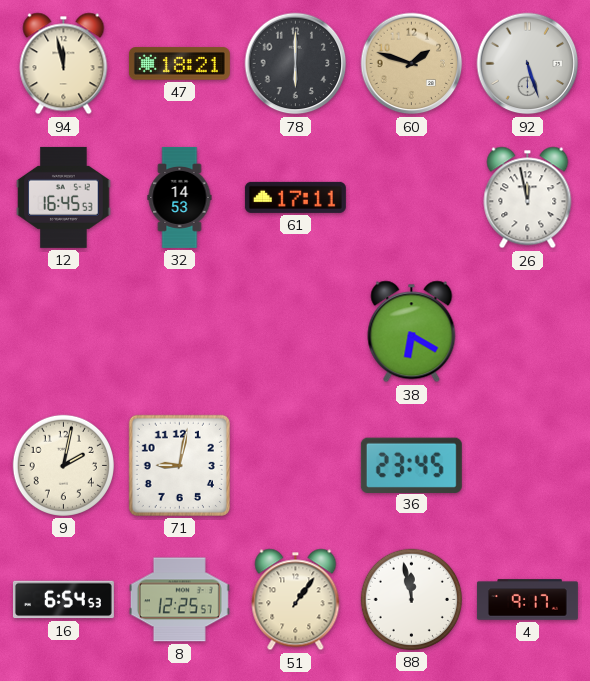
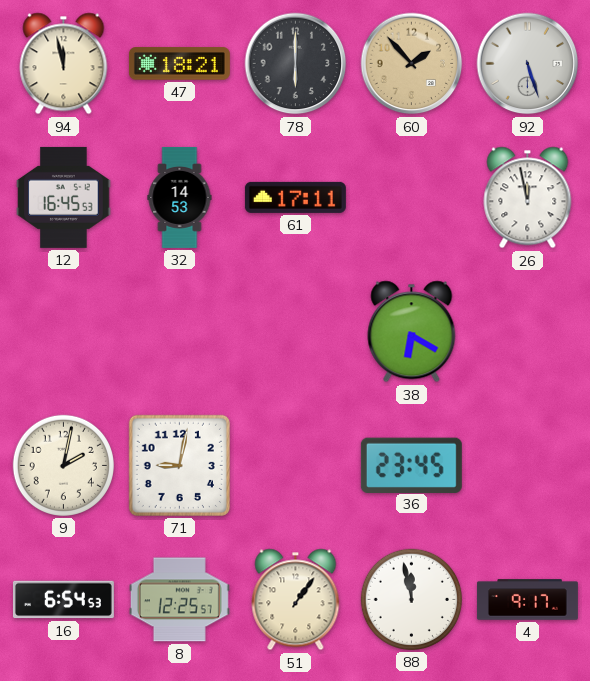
60: 1:48 -> 1:53 (412, 64)
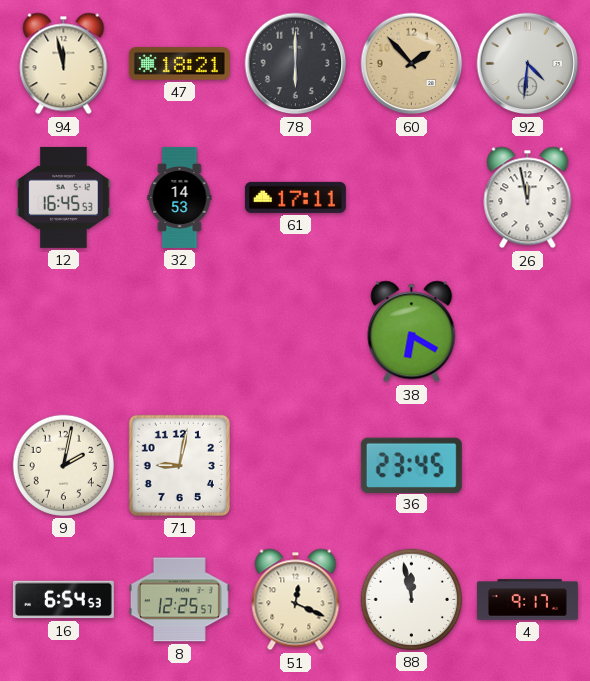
92: 5:27 -> 4:31 (528, 64)
51: 1:06 -> 12:19 (296, 600)
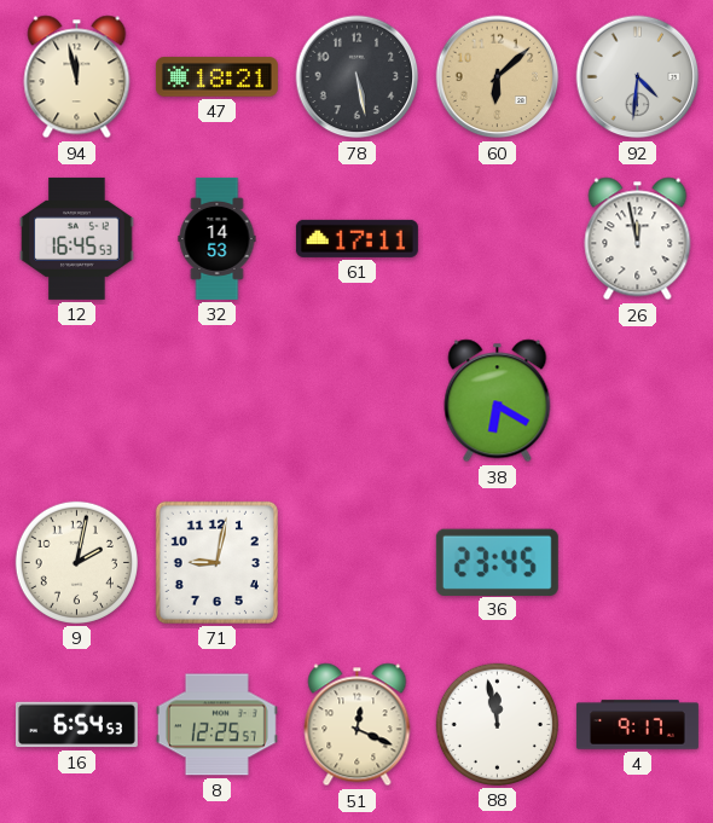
78: 6:00 -> 5:28 (358, 77)
60: 1:53 -> 6:08 (498, 77)
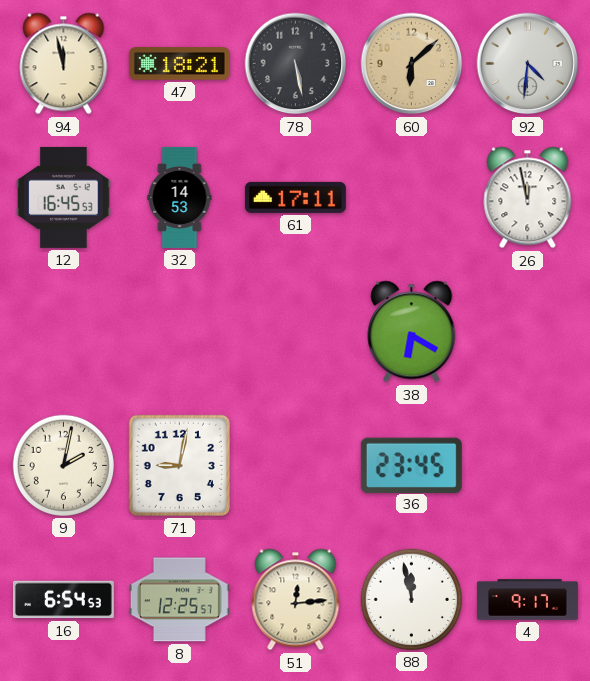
51: 12:19 -> 12:14 (296, 600)
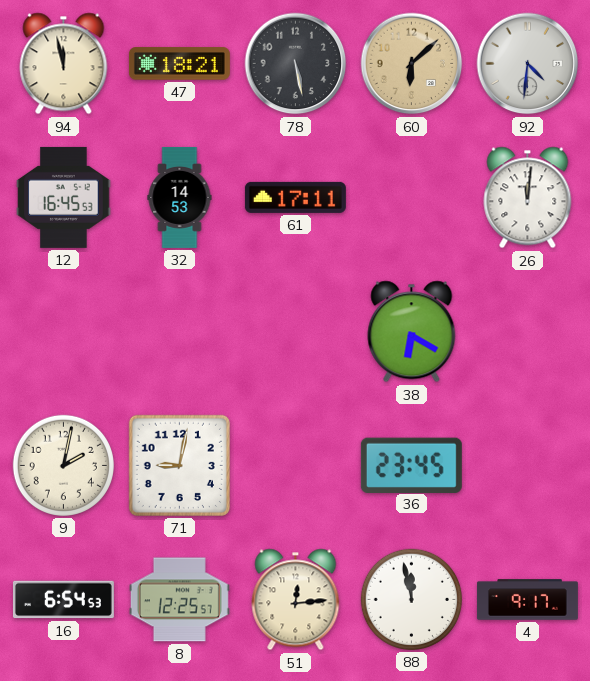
26: 11:58 -> 12:01 (528, 198)
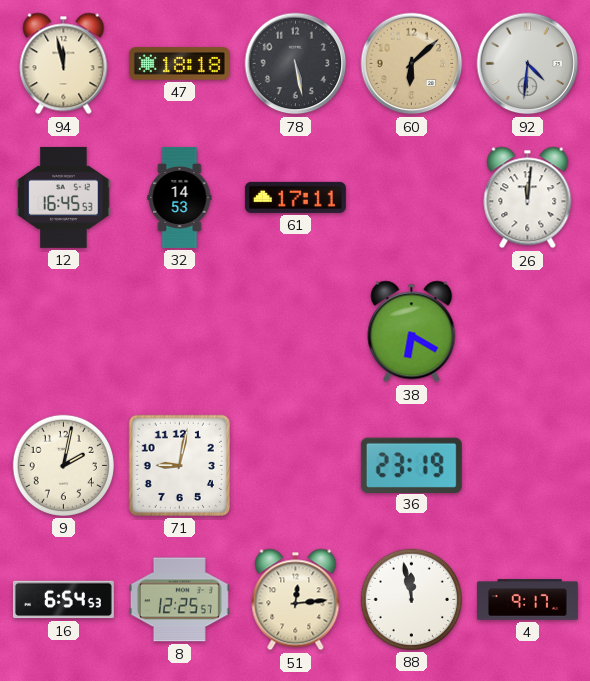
47: 18:21 -> 18:18 (179, 64)
36: 23:45 -> 23:19 (411, 465)
